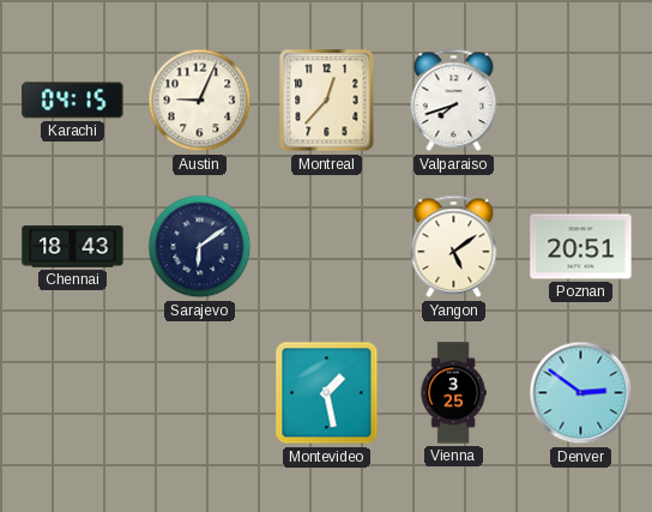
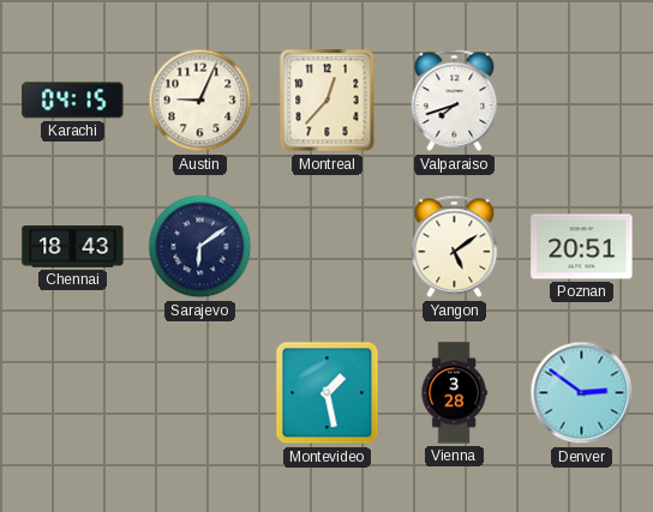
Vienna: 3:25 -> 3:28 (454, 393)
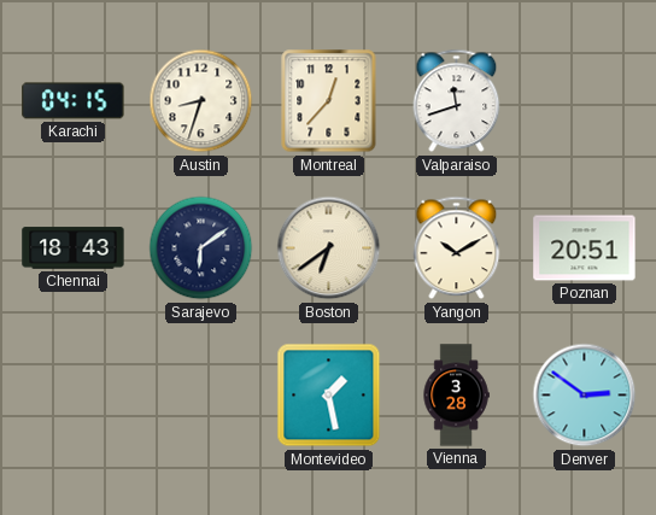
Austin: 9:04 -> 8:33 (201, 101)
Valparaiso: 7:42 -> 11:42 (457, 101)
Boston: none -> 6:39 (329, 248)
Yangon: 5:09 -> 10:10 (457, 248)
